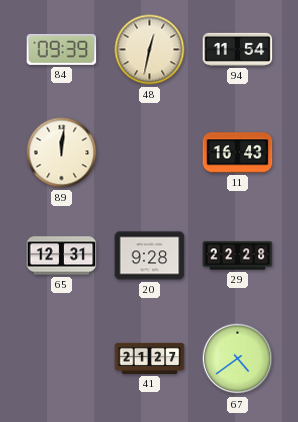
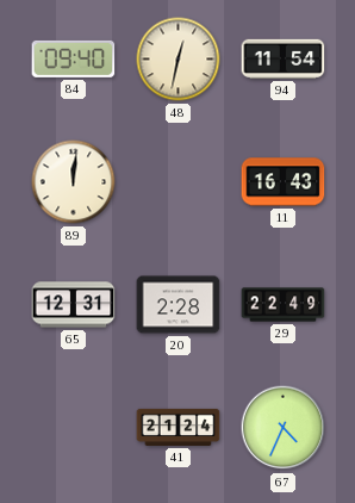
84: 09:39 -> 09:40 (74, 58)
20: 9:28 -> 2:28 (179, 305)
29: 22:28 -> 22:49 (284, 305)
41: 21:27 -> 21:24 (179, 427)
67: 4:39 -> 4:34 (284, 428)
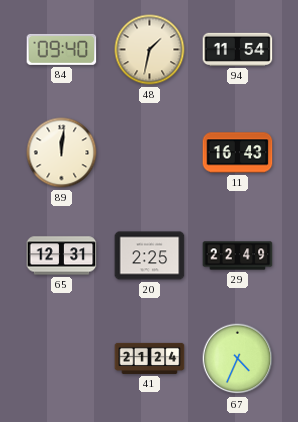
48: 12:32 -> 1:32 (150, 50)
20: 2:28 -> 2:25 (150, 256)
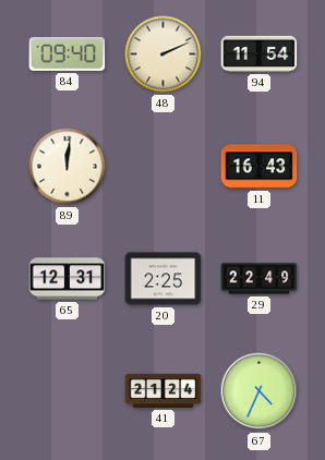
48: 1:32 -> 2:11 (164, 55)
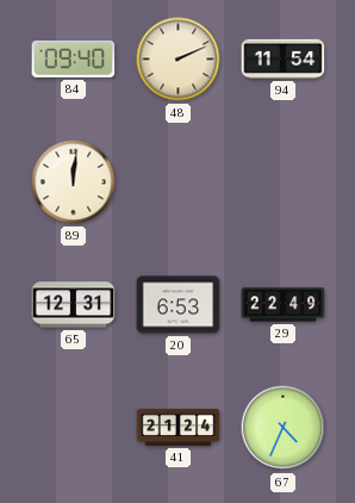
11: 16:43 -> none (260, 167)
20: 2:25 -> 6:53 (179, 305)
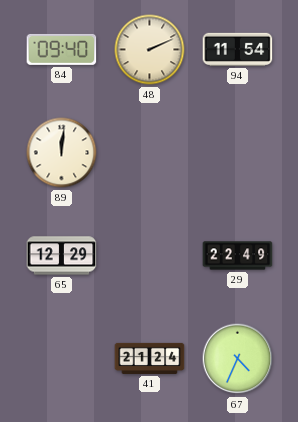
65: 12:31 -> 12:29 (62, 256)
20: 6:53 -> none (179, 305)
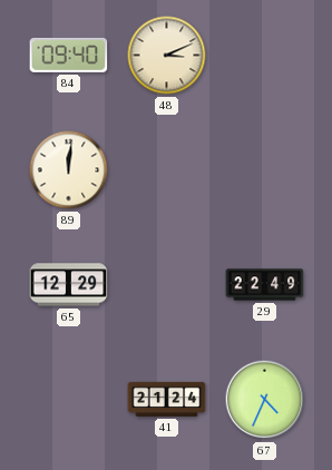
48: 2:11 -> 3:11 (167, 56)
94: 11:54 -> none (238, 49)
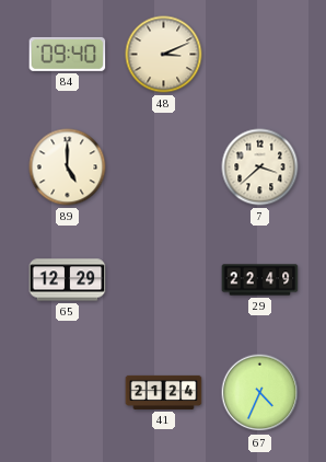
89: 12:01 -> 5:00 (68, 168)
7: none -> 3:38 (260, 168)
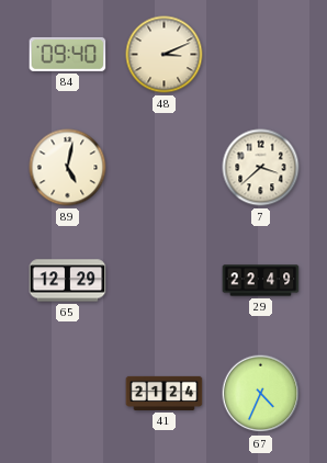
89: 5:00 -> 5:02 (68, 168)
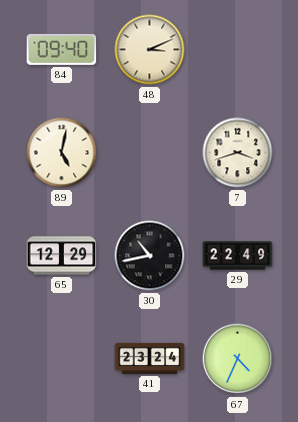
7: 3:38 -> 3:42 (238, 153)
30: none -> 10:43 (150, 256)
41: 21:24 -> 23:24 (150, 358)
